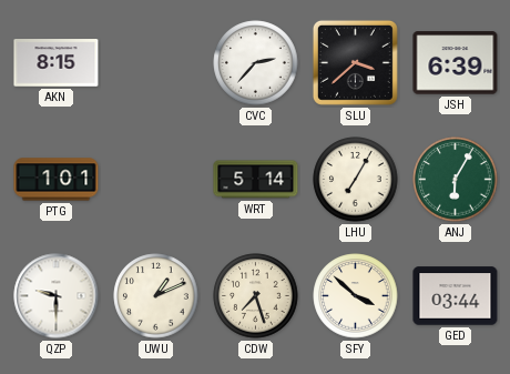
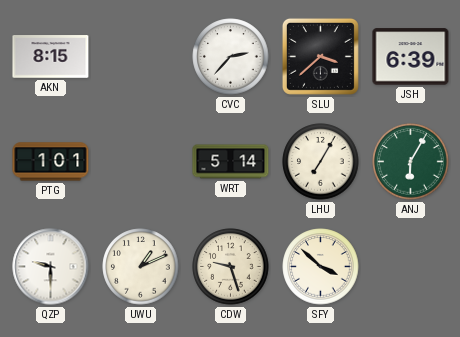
CDW: 7:27 -> 9:27 (231, 267)
GED: 03:44 -> none (456, 296)
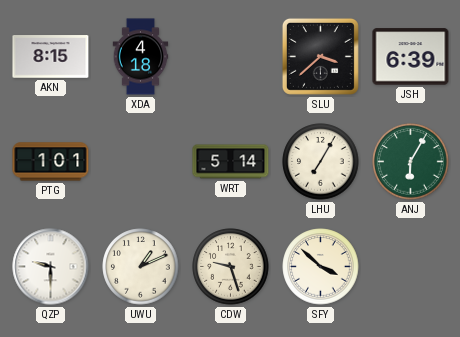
XDA: none -> 4:18 (141, 57)
CVC: 2:37 -> none (231, 57)
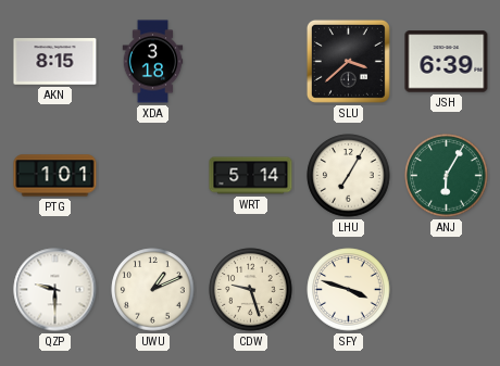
XDA: 4:18 -> 3:18 (153, 62)
SFY: 3:52 -> 3:48 (349, 290)
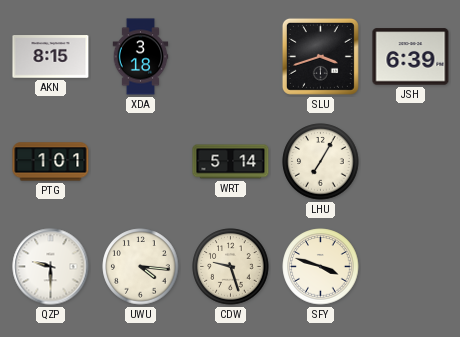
SLU: 3:38 -> 3:42 (320, 56)
ANJ: 6:05 -> none (447, 176)
UWU: 1:11 -> 4:16 (141, 267)
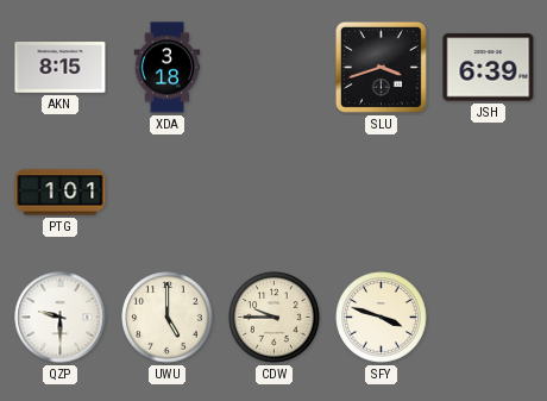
WRT: 5:14 -> none (231, 162)
LHU: 7:05 -> none (321, 162)
UWU: 4:16 -> 5:00 (168, 318)
CDW: 9:27 -> 9:45 (275, 318)
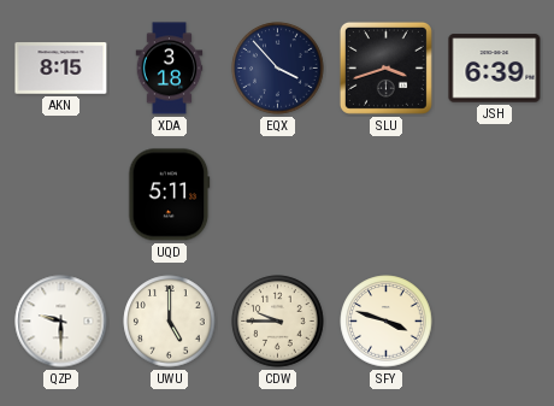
EQX: none -> 3:53 (278, 69)
PTG: 1:01 -> none (61, 193)
UQD: none -> 5:11 (170, 195)
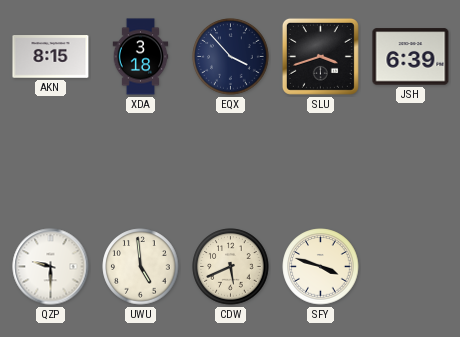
UQD: 5:11 -> none (170, 195)
UWU: 5:00 -> 4:59 (141, 267)
CDW: 9:45 -> 5:41 (231, 267)
